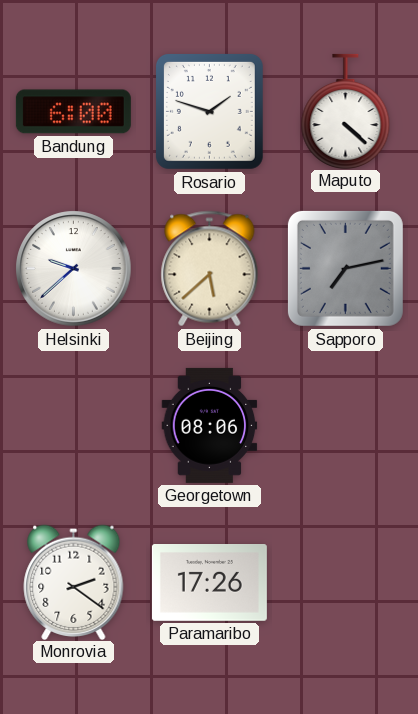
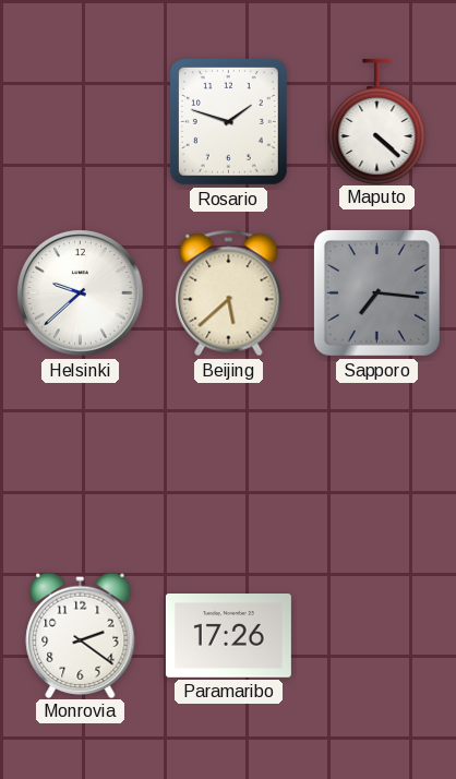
Bandung: 6:00 -> none (73, 112)
Sapporo: 7:13 -> 7:16 (376, 292)
Georgetown: 08:06 -> none (210, 425)
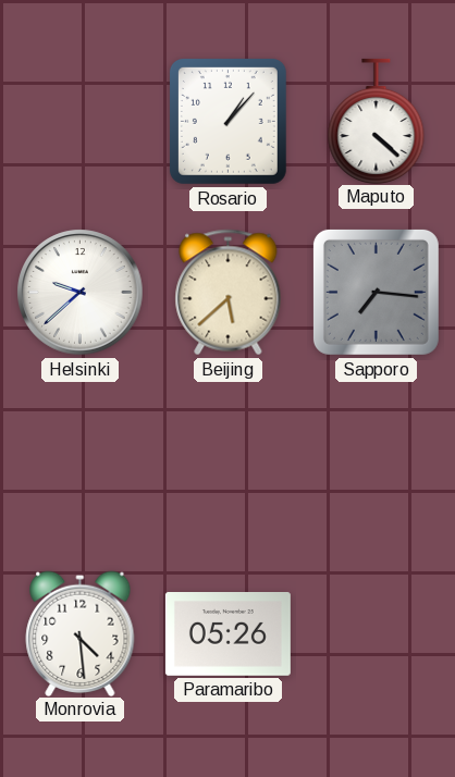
Rosario: 1:48 -> 1:07 (228, 121)
Monrovia: 2:21 -> 4:29 (81, 633)
Paramaribo: 17:26 -> 05:26 (228, 634)
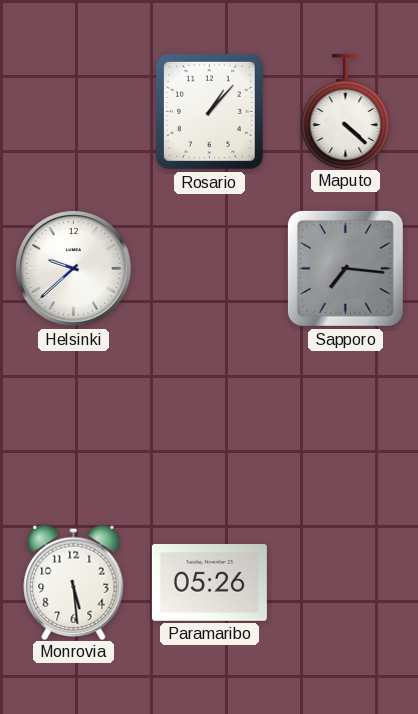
Beijing: 5:38 -> none (229, 293)
Monrovia: 4:29 -> 5:29 (74, 582)
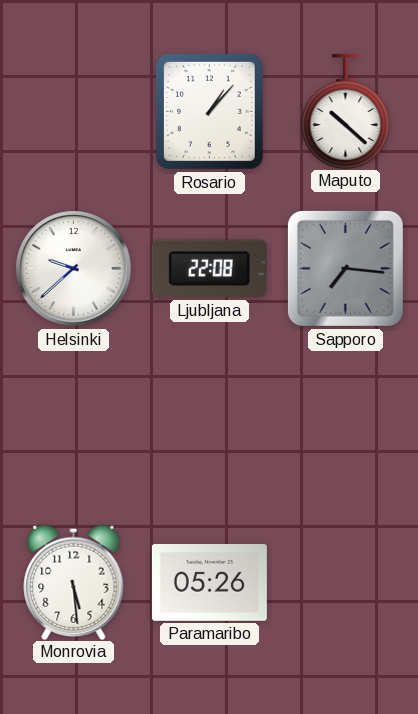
Maputo: 4:22 -> 10:22 (346, 111)
Ljubljana: none -> 22:08 (209, 269)
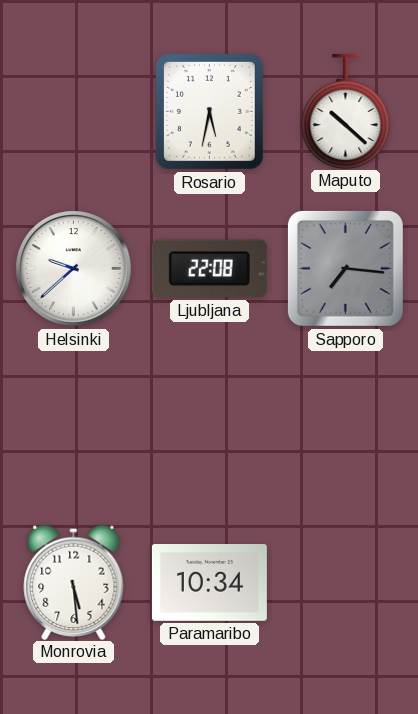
Rosario: 1:07 -> 5:32 (209, 111)
Paramaribo: 05:26 -> 10:34 (209, 583)
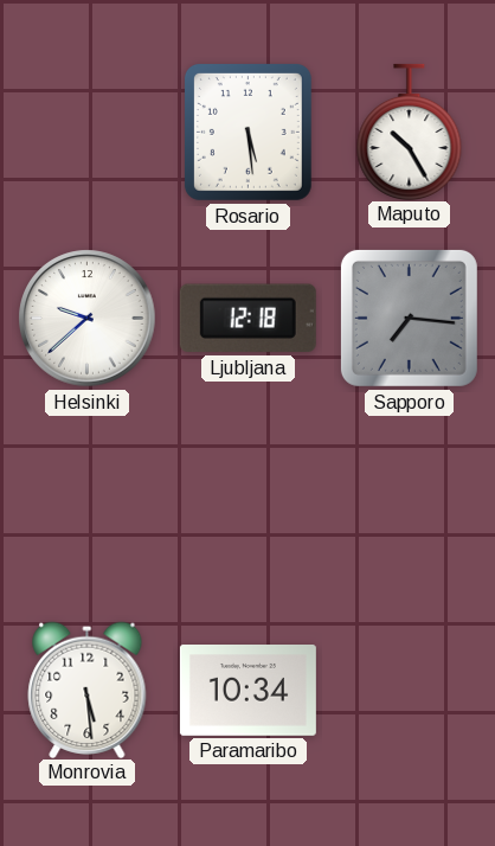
Rosario: 5:32 -> 5:29 (247, 132)
Maputo: 10:22 -> 10:25 (410, 132)
Ljubljana: 22:08 -> 12:18 (247, 319)
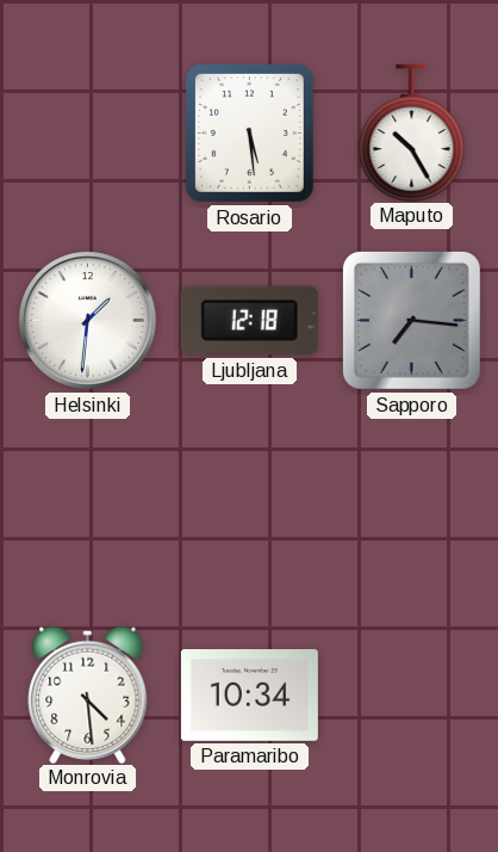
Helsinki: 9:38 -> 1:31 (88, 321)
Monrovia: 5:29 -> 4:29 (88, 694)
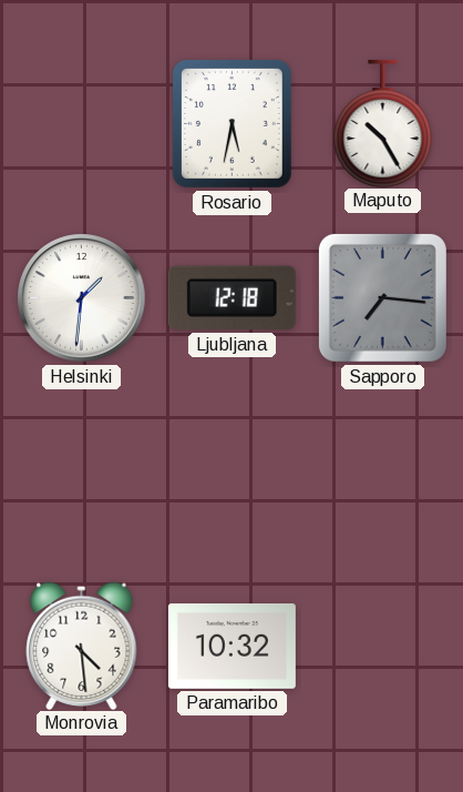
Rosario: 5:29 -> 5:32 (231, 123)
Paramaribo: 10:34 -> 10:32 (231, 647)
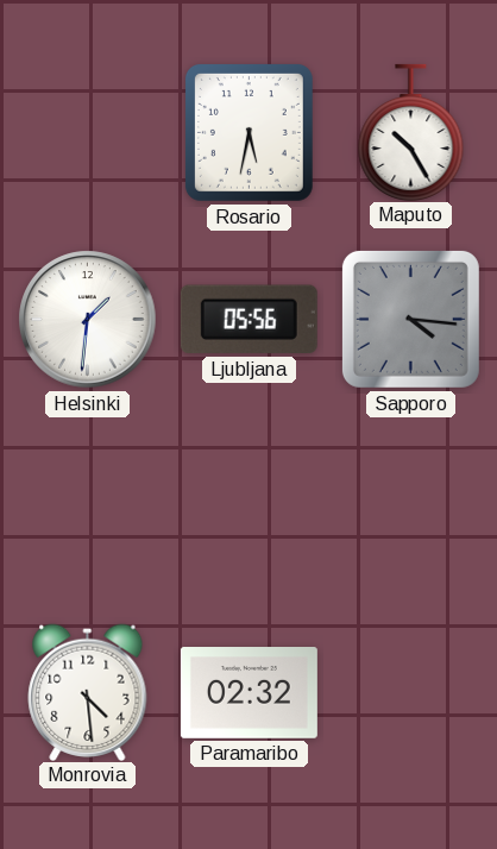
Ljubljana: 12:18 -> 05:56 (248, 320)
Sapporo: 7:16 -> 4:16 (410, 319)
Paramaribo: 10:32 -> 02:32 (248, 693)
